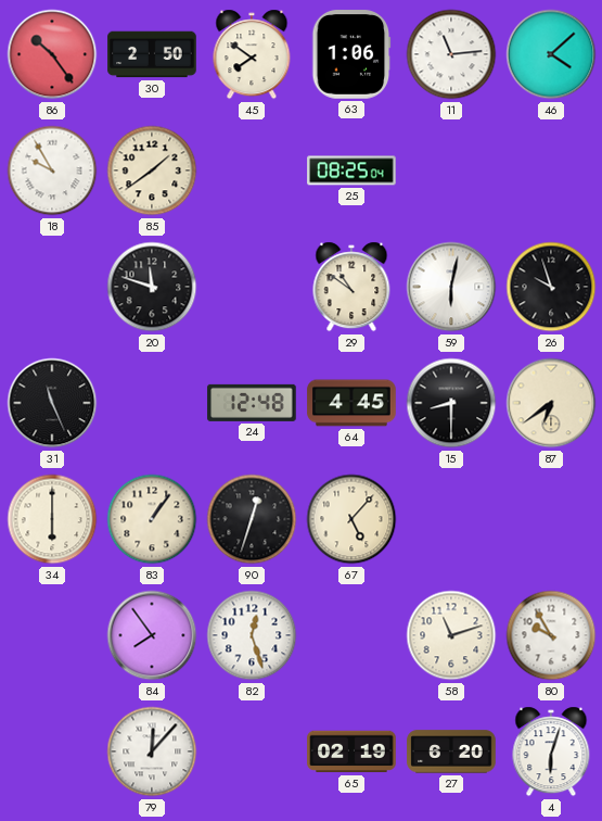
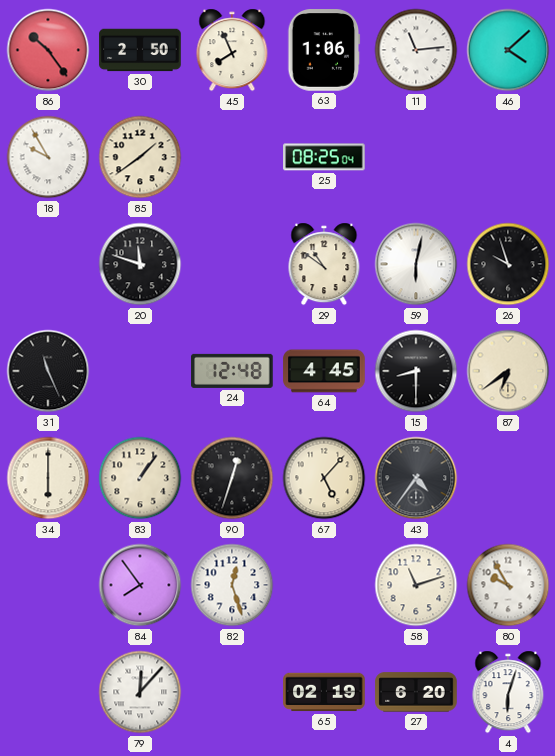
45: 7:51 -> 7:56 (232, 50)
43: none -> 4:36 (416, 478)
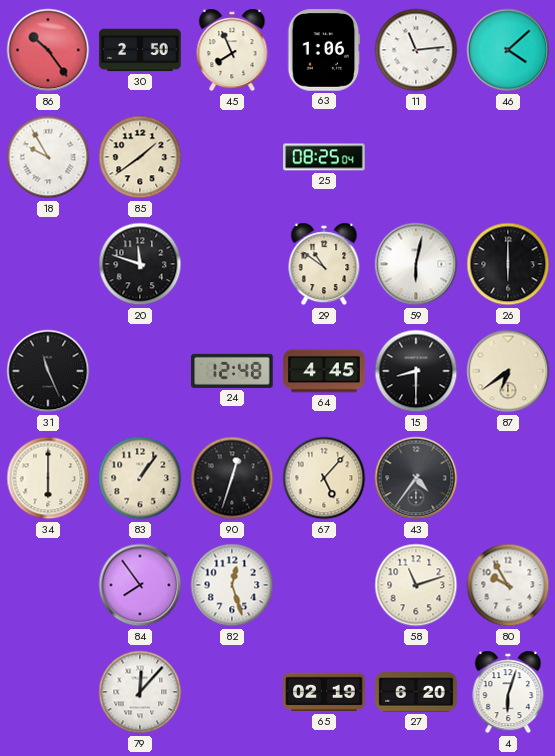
26: 9:57 -> 6:00 (508, 264)
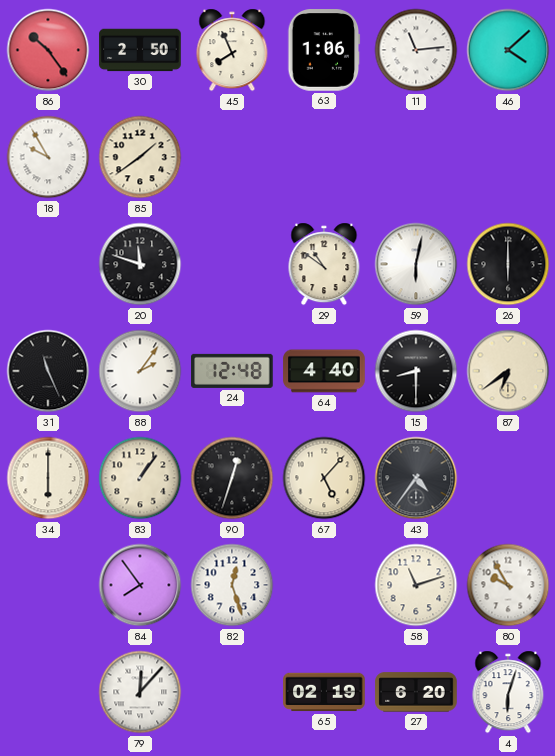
25: 08:25 -> none (324, 157)
88: none -> 2:06 (140, 371)
64: 4:45 -> 4:40 (324, 371)
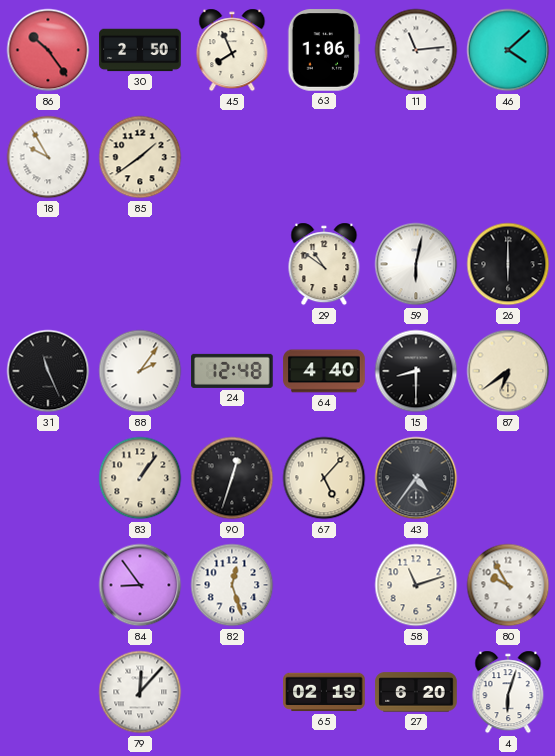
20: 11:48 -> none (140, 264)
34: 6:00 -> none (48, 478)
84: 7:54 -> 8:54 (140, 585)
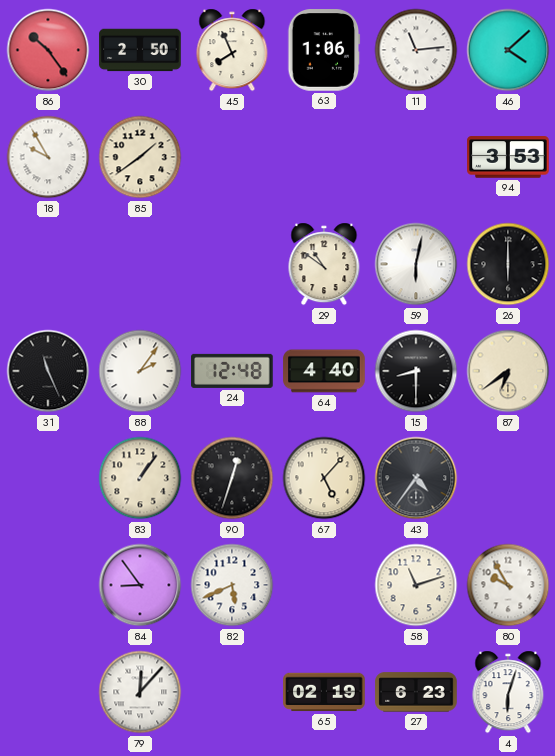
94: none -> 3:53 (508, 157)
82: 12:27 -> 5:41 (232, 585)
27: 6:20 -> 6:23 (416, 692)
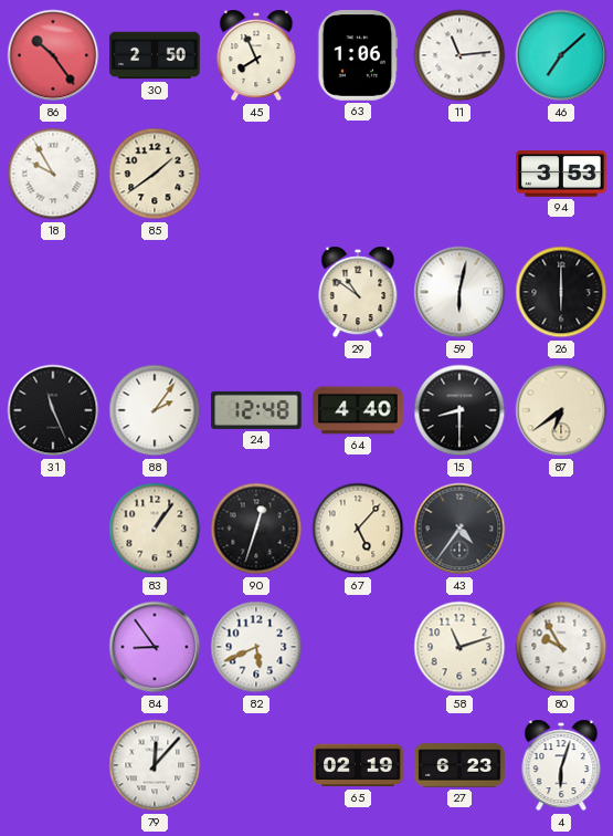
46: 4:08 -> 7:08 (561, 55)
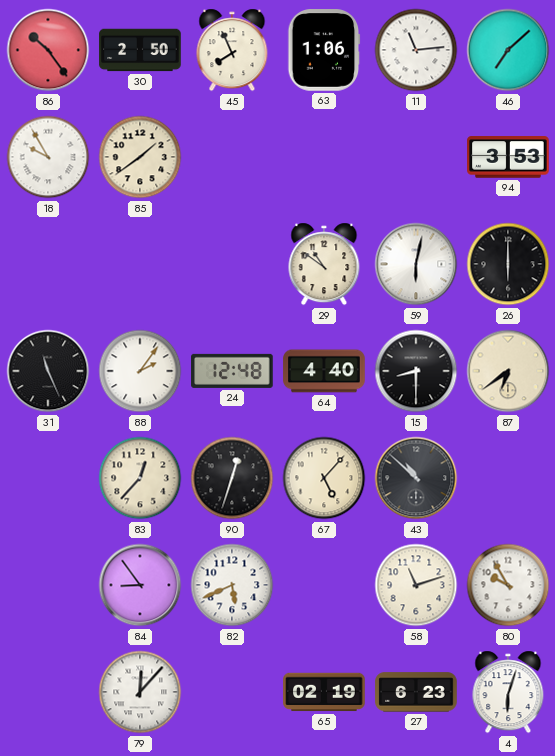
83: 1:06 -> 12:37 (140, 478)
43: 4:36 -> 10:52 (416, 478)
